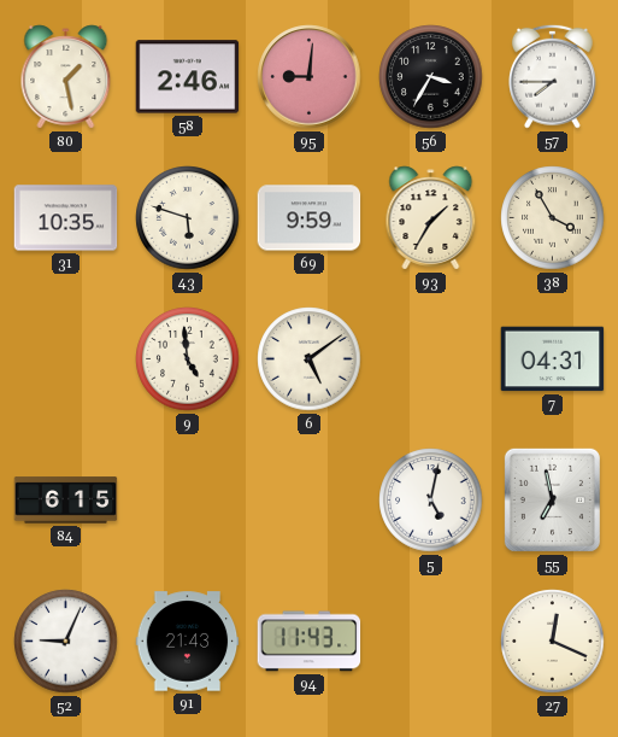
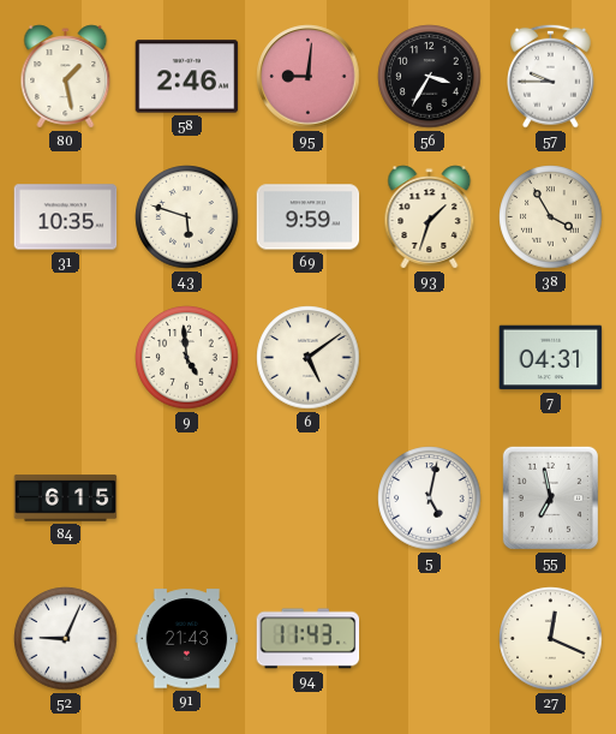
57: 7:45 -> 9:45 (551, 76)
93: 1:35 -> 1:33 (430, 217)
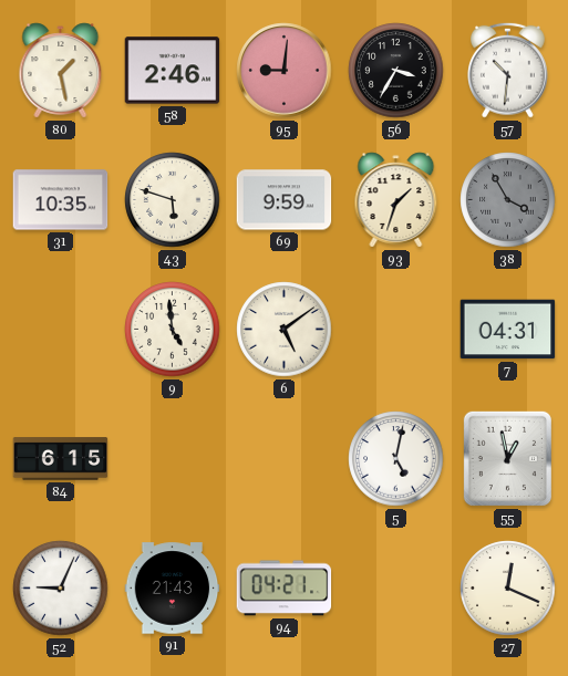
57: 9:45 -> 10:31 (508, 70)
38 dial: cream -> grey (508, 200)
55: 6:58 -> 12:58 (507, 458)
94: 11:43 -> 04:21 (285, 589)
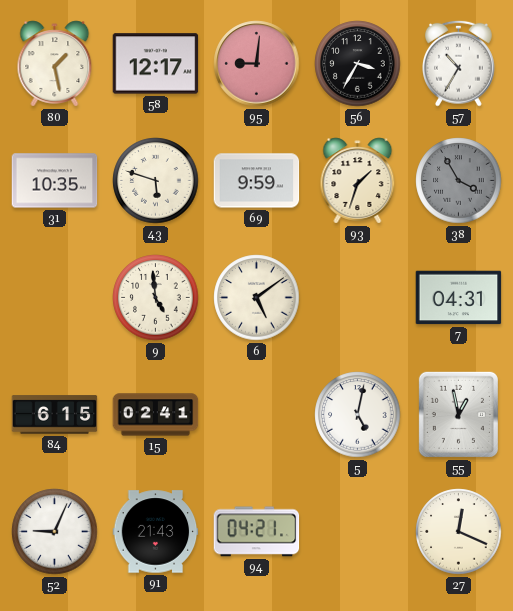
58: 2:46 -> 12:17 (156, 64)
57: 10:31 -> 10:35 (459, 63)
15: none -> 02:41 (156, 415)
